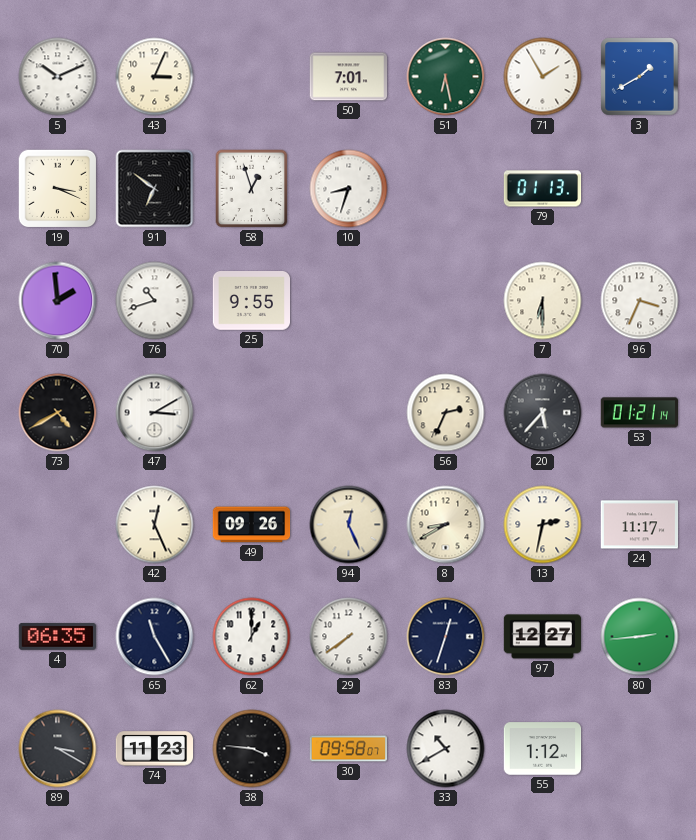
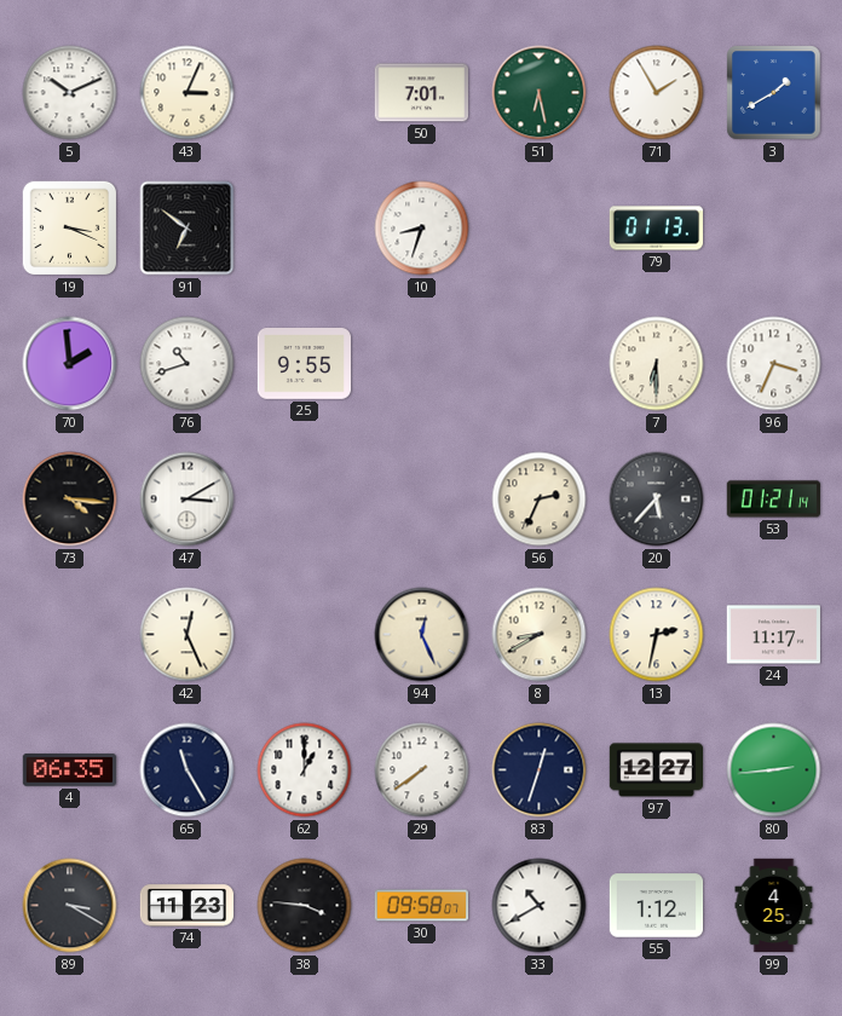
58: 12:57 -> none (252, 189)
73: 4:40 -> 4:16 (70, 500)
49: 09:26 -> none (252, 525)
99: none -> 4:25 (774, 906)
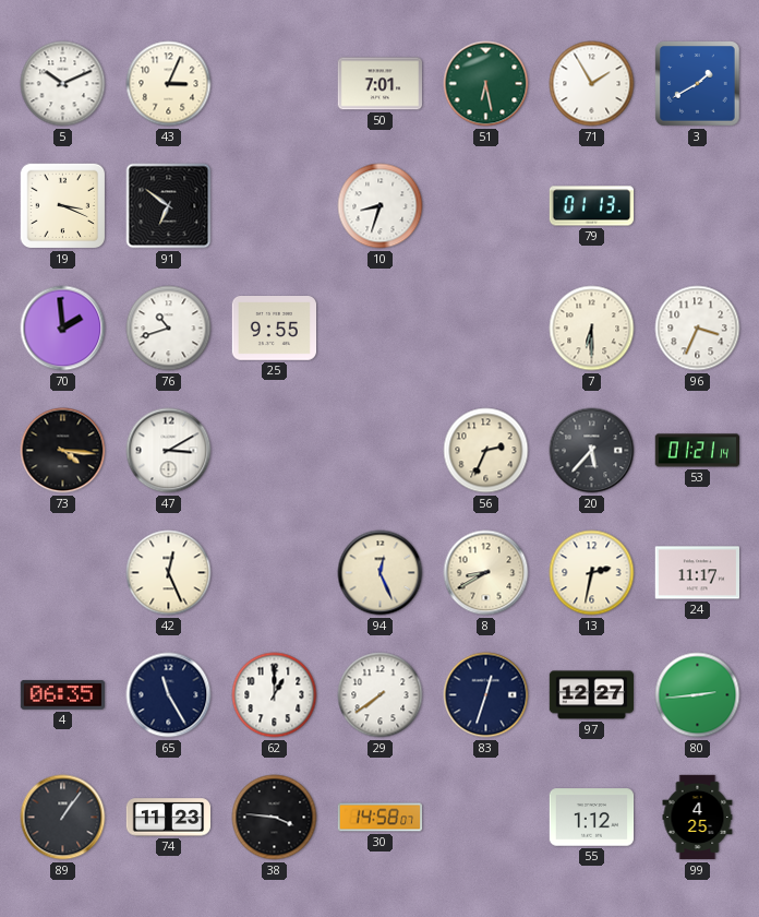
89: 3:20 -> 1:06 (63, 818)
30: 09:58 -> 14:58 (381, 818)
33: 10:40 -> none (540, 906)
